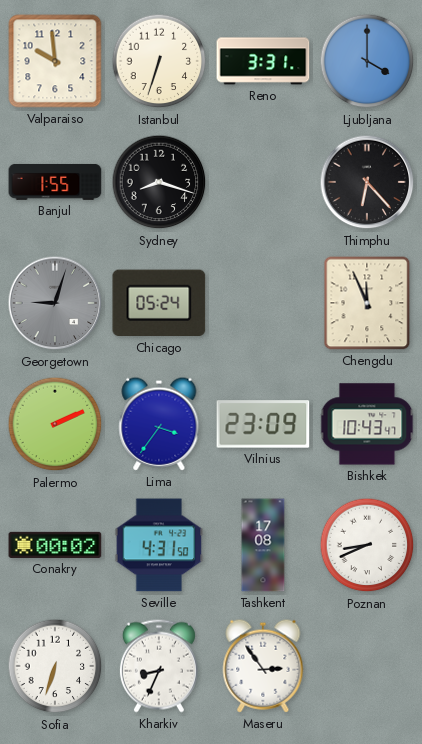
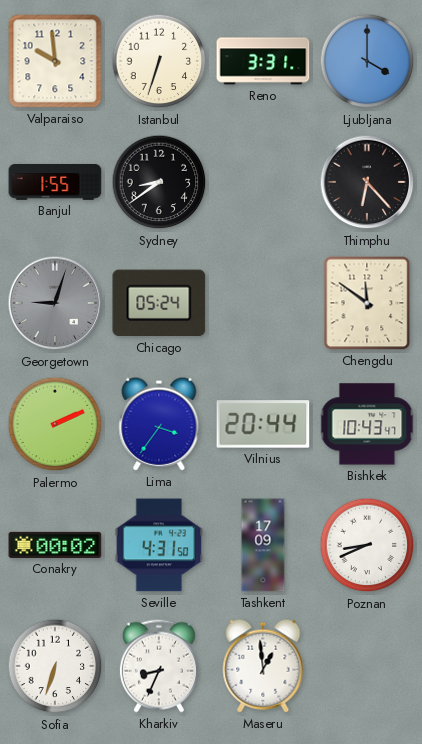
Sydney: 8:18 -> 8:39 (159, 182)
Chengdu: 11:56 -> 11:51 (367, 303)
Vilnius: 23:09 -> 20:44 (263, 424)
Tashkent: 17:08 -> 17:09 (263, 545)
Maseru: 2:54 -> 12:59 (263, 666)
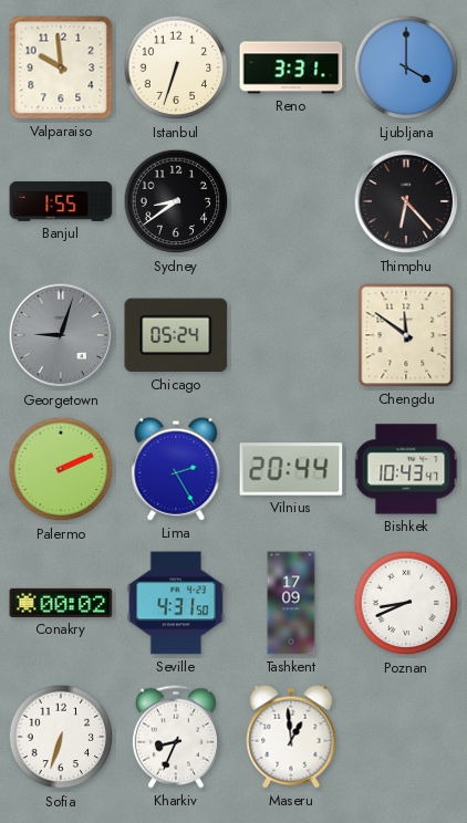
Lima: 3:36 -> 2:25 (176, 469)
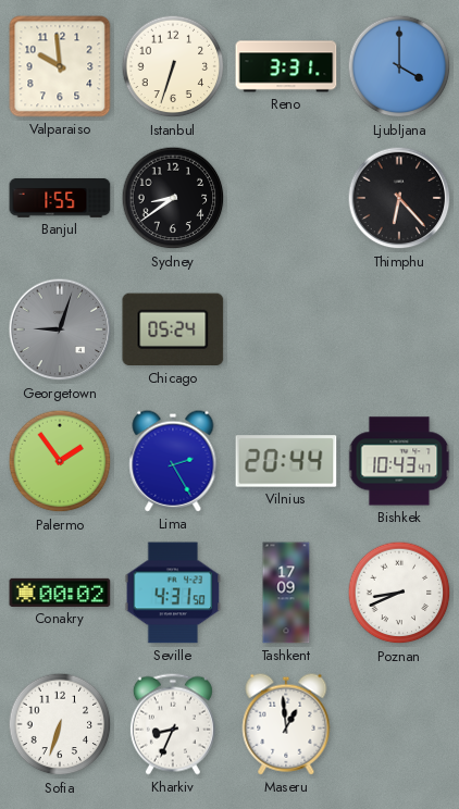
Chengdu: 11:51 -> none (406, 335)
Palermo: 2:11 -> 1:54 (60, 461)
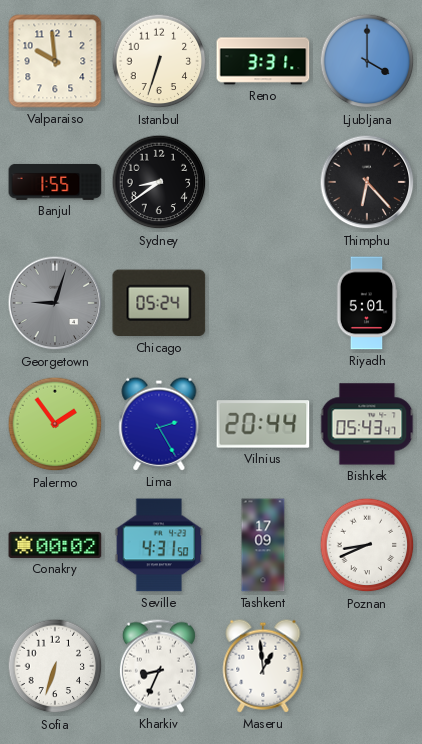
Riyadh: none -> 5:01 (367, 303)
Bishkek: 10:43 -> 05:43 (367, 424)
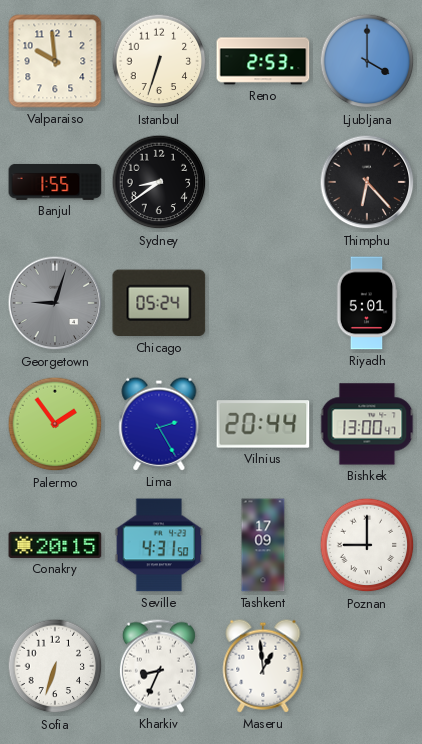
Reno: 3:31 -> 2:53 (263, 61)
Bishkek: 05:43 -> 13:00 (367, 424)
Conakry: 00:02 -> 20:15 (55, 545)
Poznan: 8:41 -> 9:00 (367, 545)
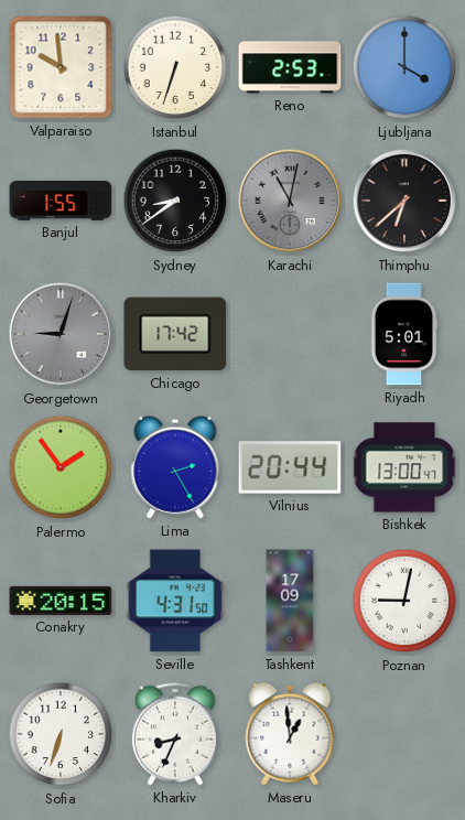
Karachi: none -> 11:02 (290, 201)
Thimphu: 6:23 -> 6:38 (404, 201)
Chicago: 05:24 -> 17:42 (175, 334)
Poznan: 9:00 -> 9:02 (404, 601)
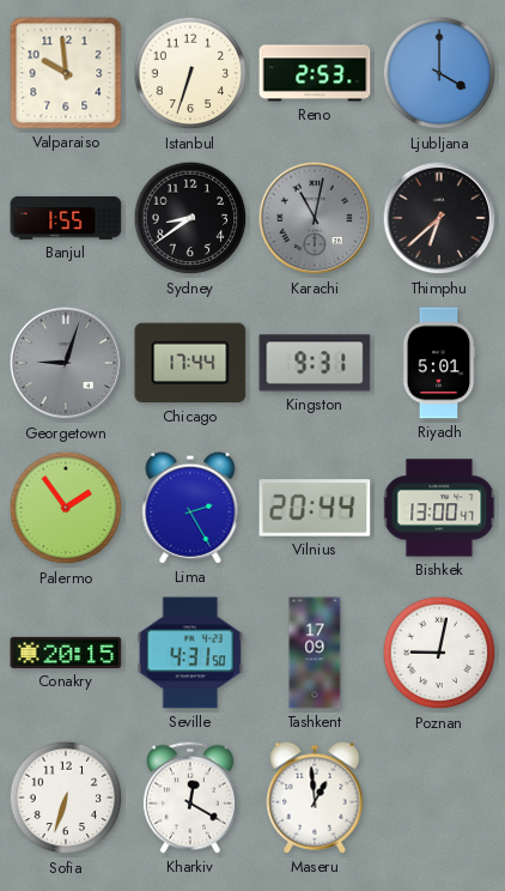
Chicago: 17:42 -> 17:44 (190, 363)
Kingston: none -> 9:31 (315, 363)
Kharkiv: 8:34 -> 12:20 (190, 798)
